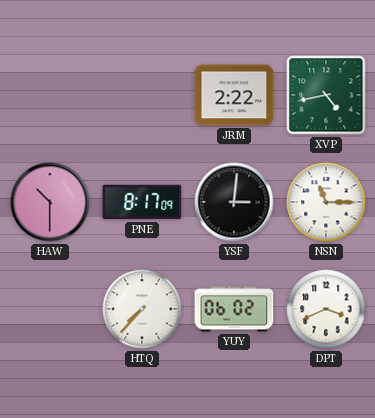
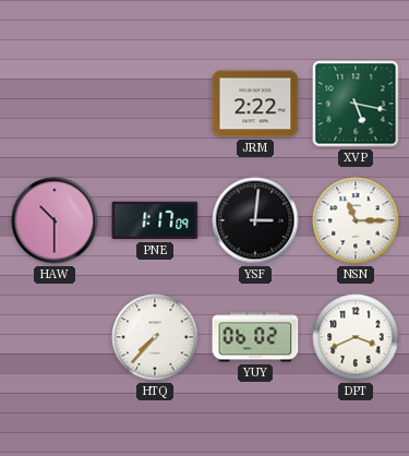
XVP: 4:43 -> 5:17 (356, 104)
PNE: 8:17 -> 1:17 (155, 220)
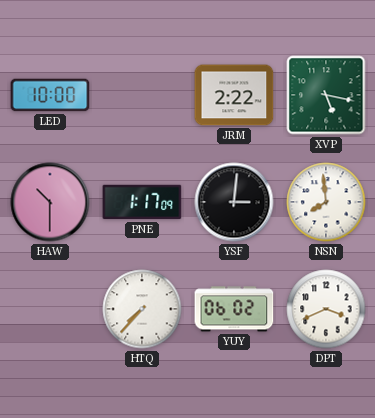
LED: none -> 10:00 (50, 95)
NSN: 11:15 -> 7:59 (326, 202)
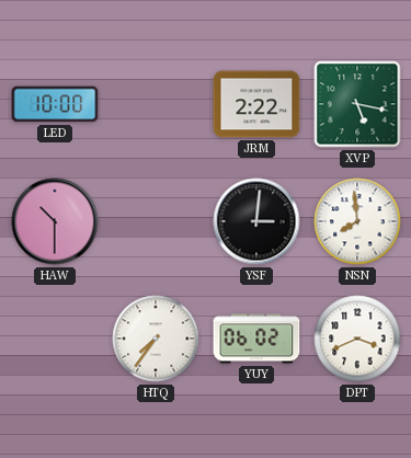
PNE: 1:17 -> none (142, 202)
HTQ: 7:37 -> 7:36 (156, 339)
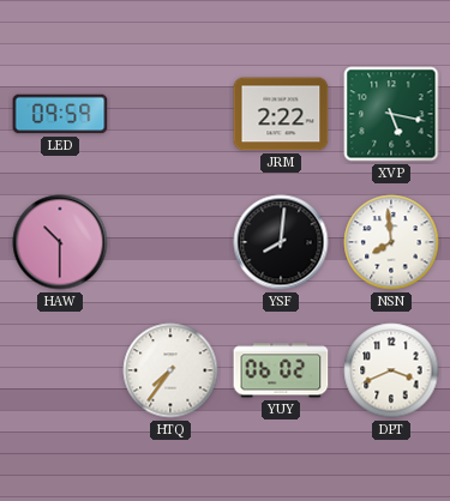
LED: 10:00 -> 09:59 (60, 114)
YSF: 3:01 -> 8:01 (281, 242)
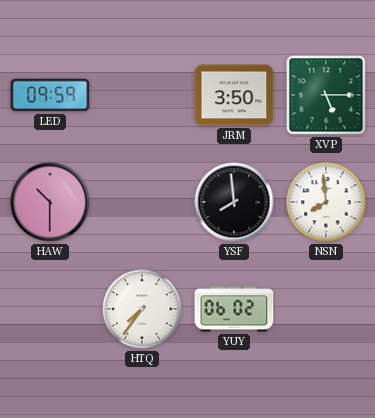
JRM: 2:22 -> 3:50 (234, 95)
XVP: 5:17 -> 5:15 (326, 95)
YSF: 8:01 -> 7:59 (234, 202)
DPT: 3:41 -> none (391, 370)
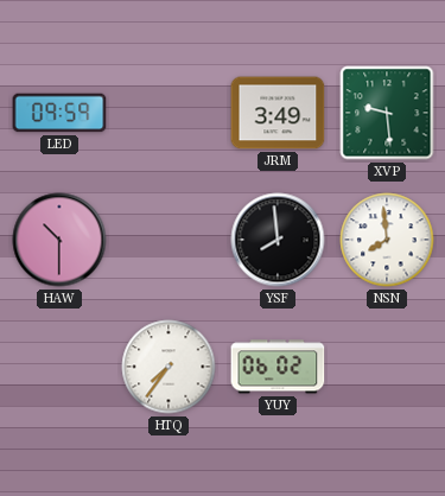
JRM: 3:50 -> 3:49 (278, 113)
XVP: 5:15 -> 9:29 (387, 113)
